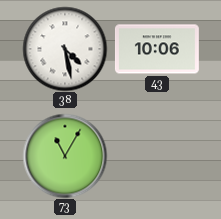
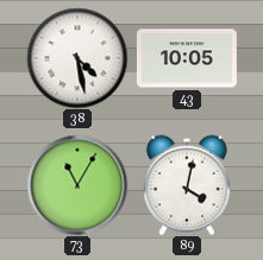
43: 10:06 -> 10:05 (187, 58)
89: none -> 4:02 (187, 185)
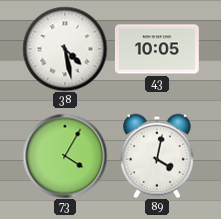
73: 11:05 -> 4:05 (65, 156)
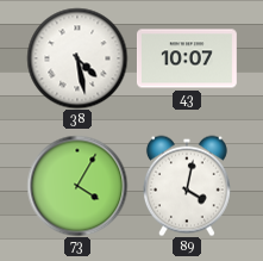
43: 10:05 -> 10:07 (187, 58)
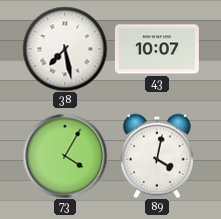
38: 4:28 -> 7:28 (65, 49)
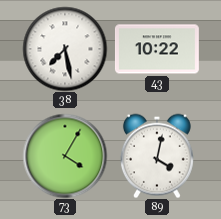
43: 10:07 -> 10:22 (157, 49)
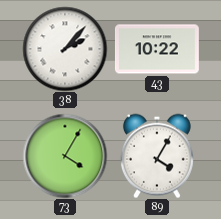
38: 7:28 -> 2:07 (65, 49)
89: 4:02 -> 4:05 (157, 156)
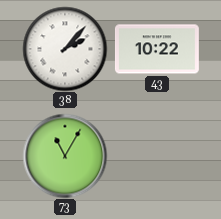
73: 4:05 -> 11:05 (65, 156)
89: 4:05 -> none (157, 156)
